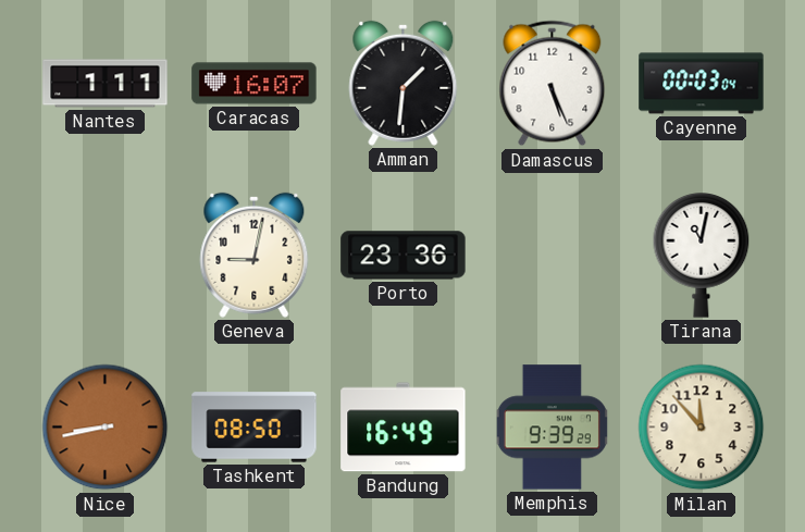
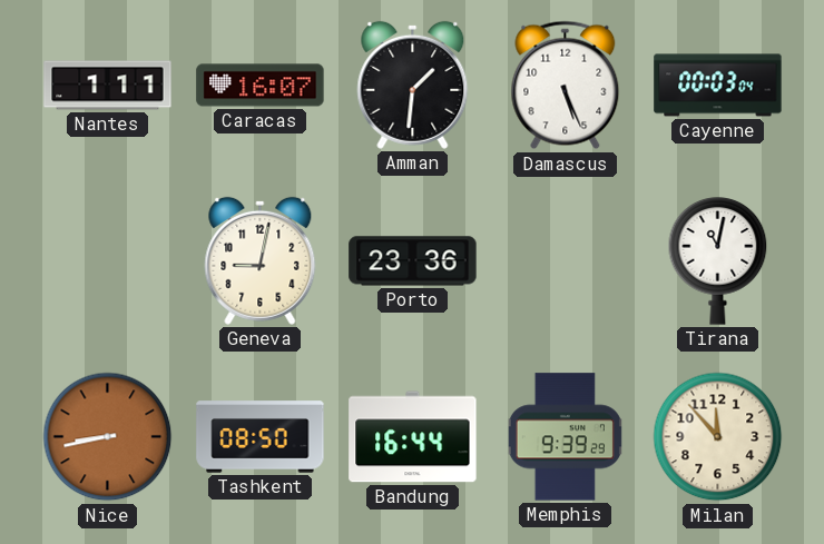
Bandung: 16:49 -> 16:44 (413, 437)
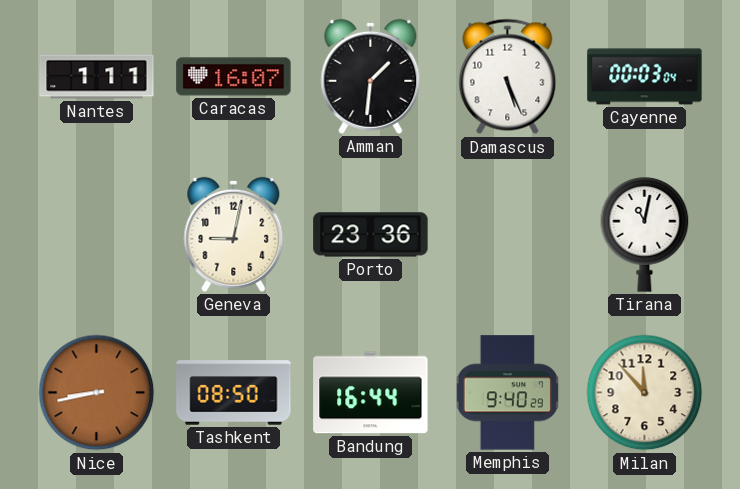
Memphis: 9:39 -> 9:40 (507, 393)
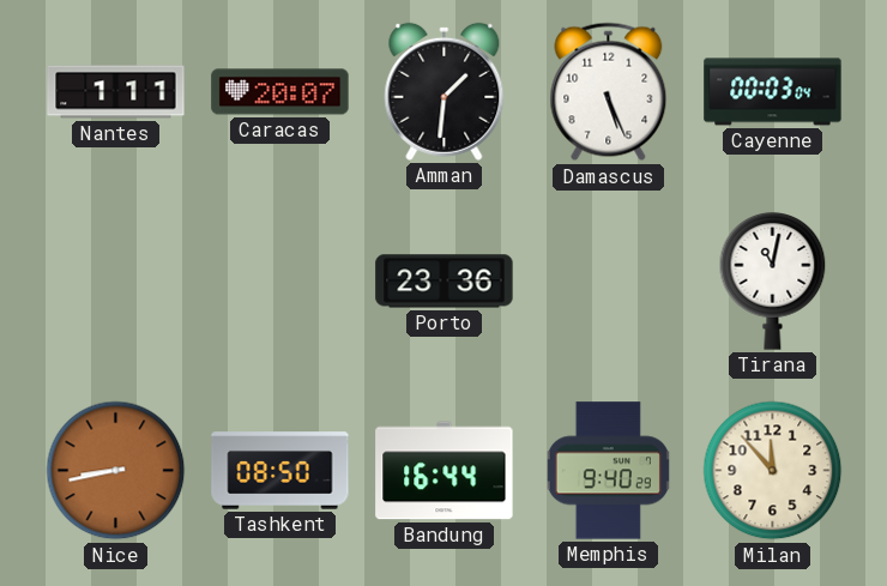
Caracas: 16:07 -> 20:07 (280, 92)
Geneva: 9:02 -> none (234, 234)
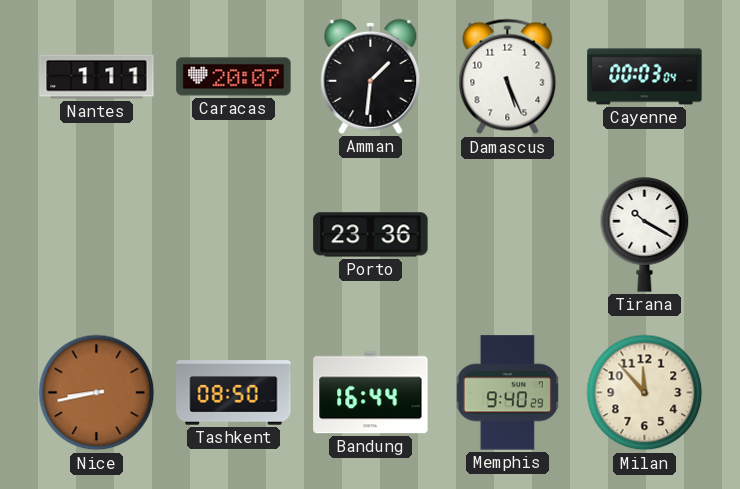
Tirana: 11:02 -> 10:20 (645, 235)
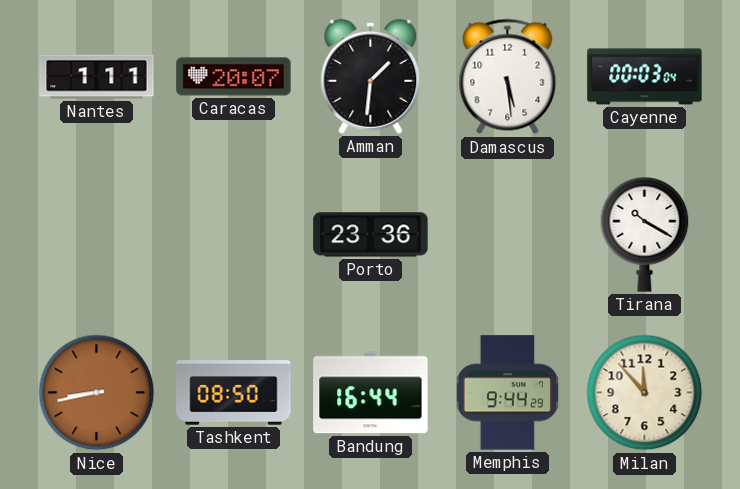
Damascus: 5:26 -> 5:29 (508, 77)
Memphis: 9:40 -> 9:44 (507, 393)
